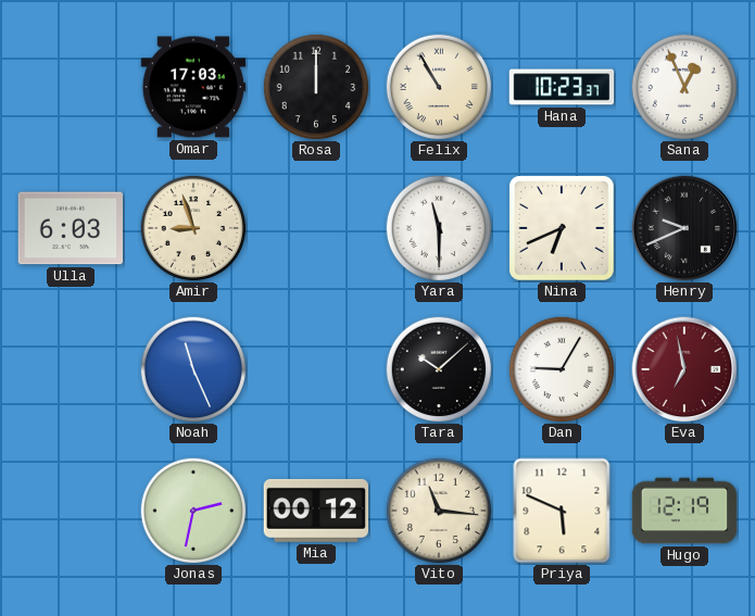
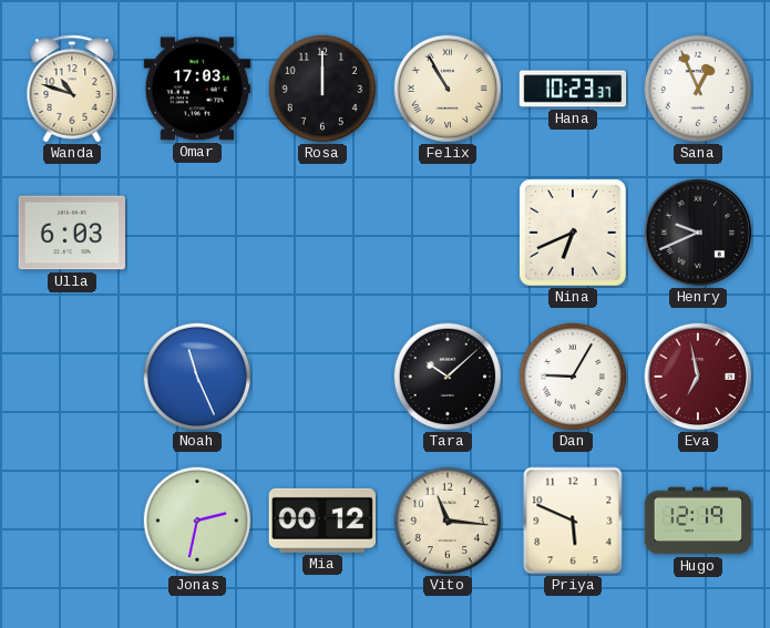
Wanda: none -> 10:48 (72, 89)
Amir: 8:57 -> none (193, 228)
Yara: 11:30 -> none (439, 228)
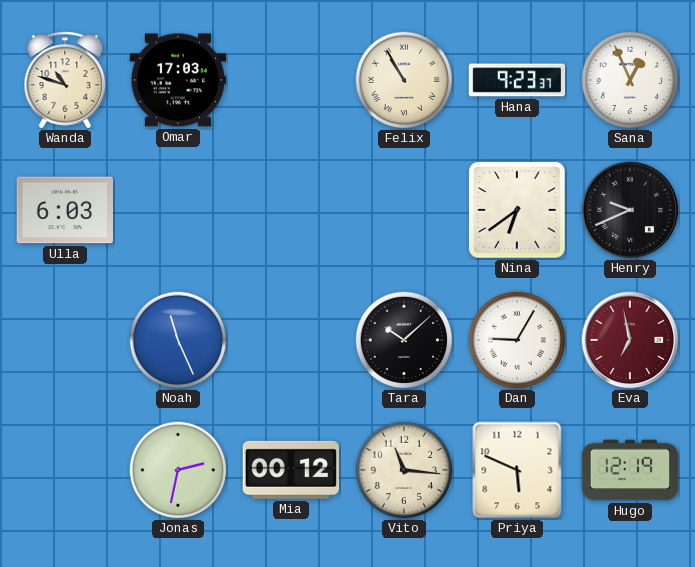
Rosa: 12:00 -> none (322, 89)
Hana: 10:23 -> 9:23 (517, 80)
Nina: 6:41 -> 6:39 (518, 211)
